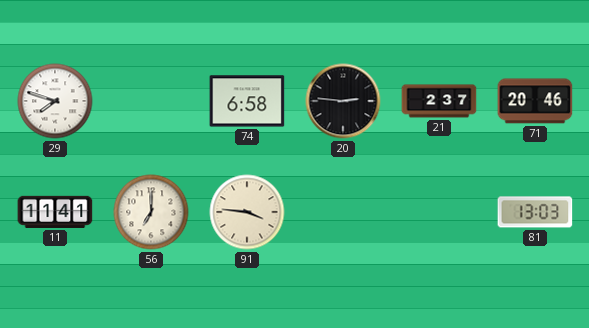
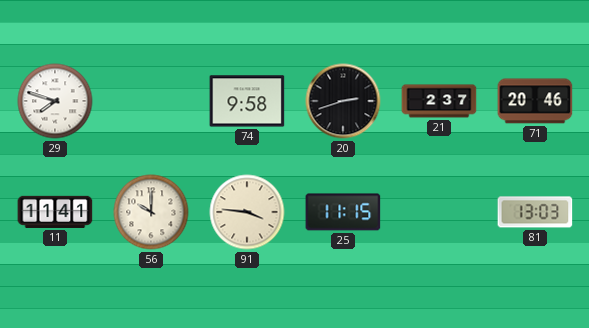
74: 6:58 -> 9:58 (247, 101)
20: 2:46 -> 2:42 (343, 101)
56: 7:00 -> 10:00 (151, 212)
25: none -> 11:15 (343, 212)
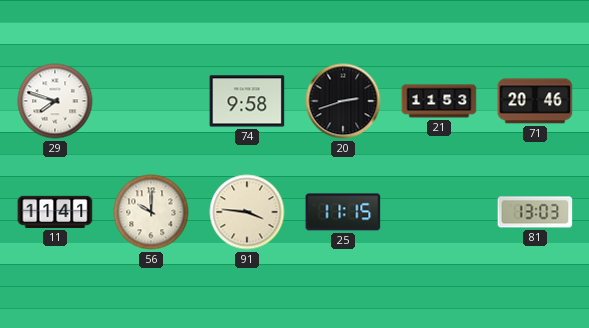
21: 2:37 -> 11:53 (439, 101)
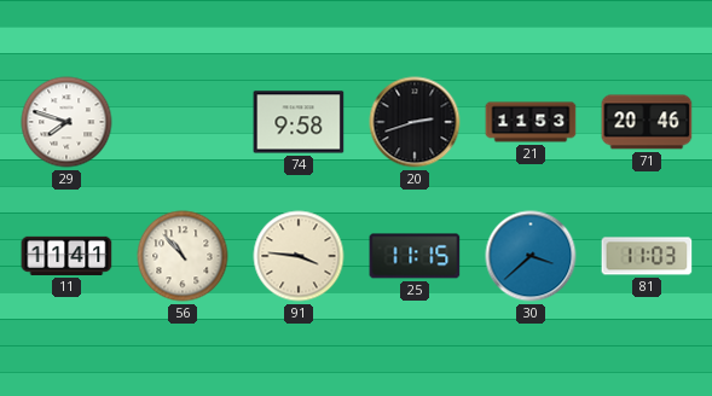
56: 10:00 -> 10:53 (183, 256)
30: none -> 3:38 (531, 256)
81: 13:03 -> 11:03 (647, 256)
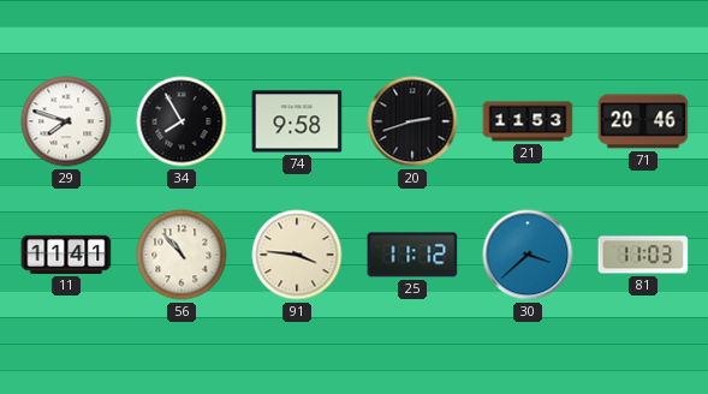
34: none -> 7:55 (182, 121)
25: 11:15 -> 11:12 (412, 255)
